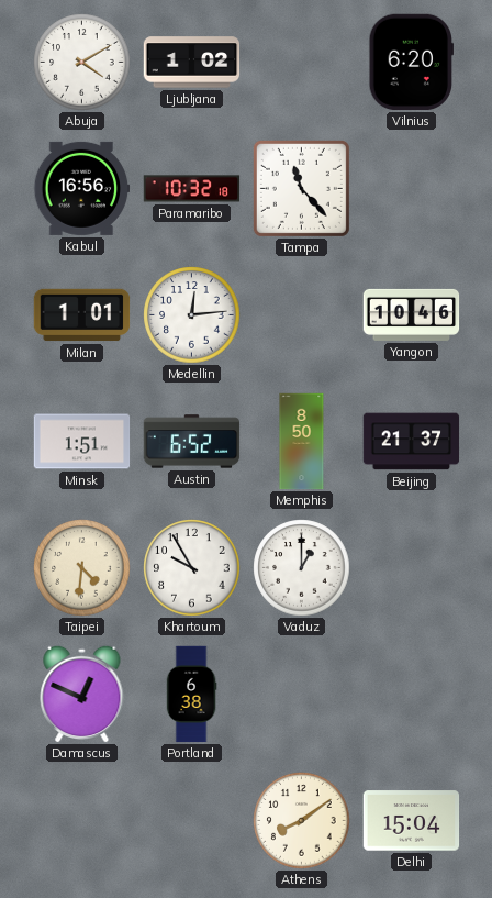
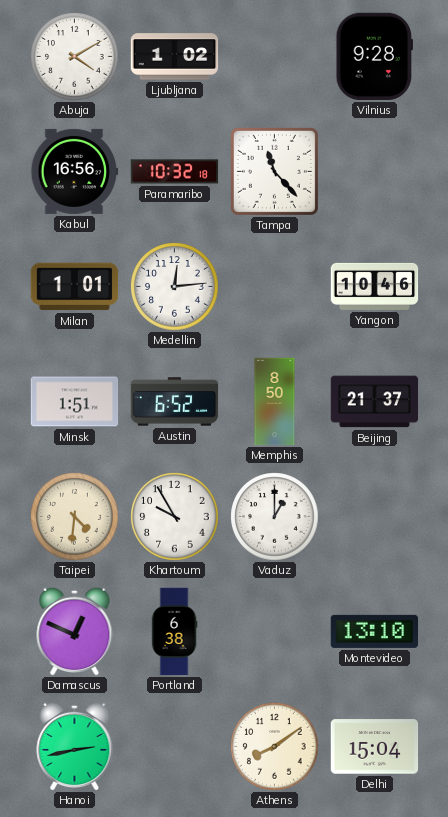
Vilnius: 6:20 -> 9:28 (374, 57)
Montevideo: none -> 13:10 (375, 631)
Hanoi: none -> 2:43 (75, 746)
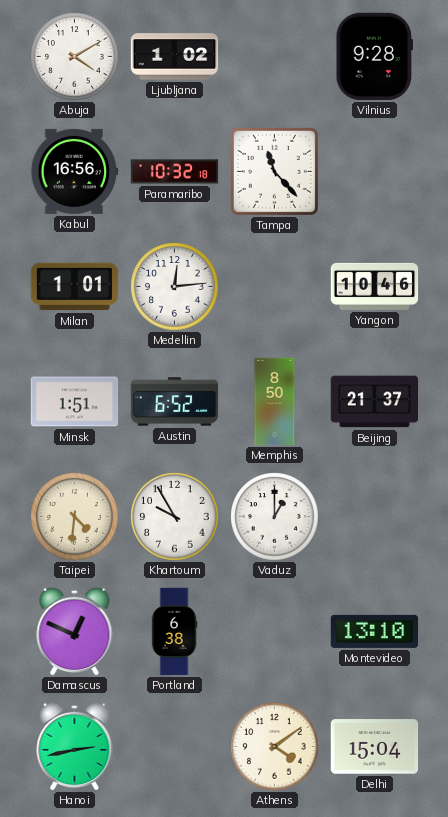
Athens: 8:09 -> 4:09 (275, 747)
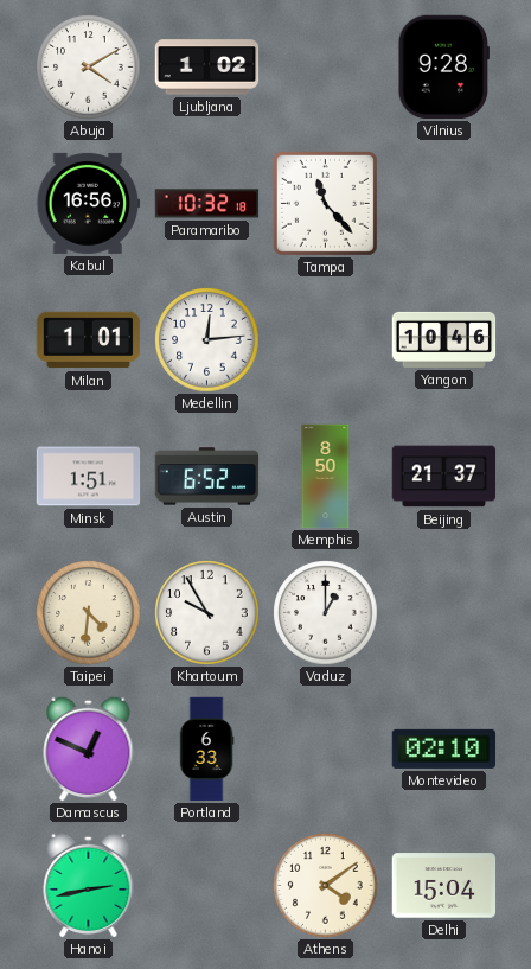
Portland: 6:38 -> 6:33 (206, 750)
Montevideo: 13:10 -> 02:10 (444, 748)
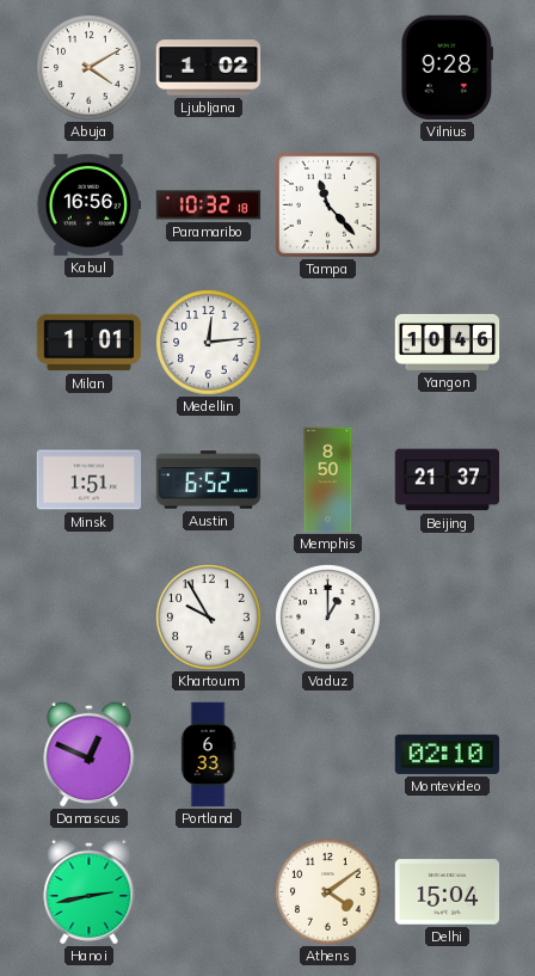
Taipei: 4:31 -> none (89, 613)
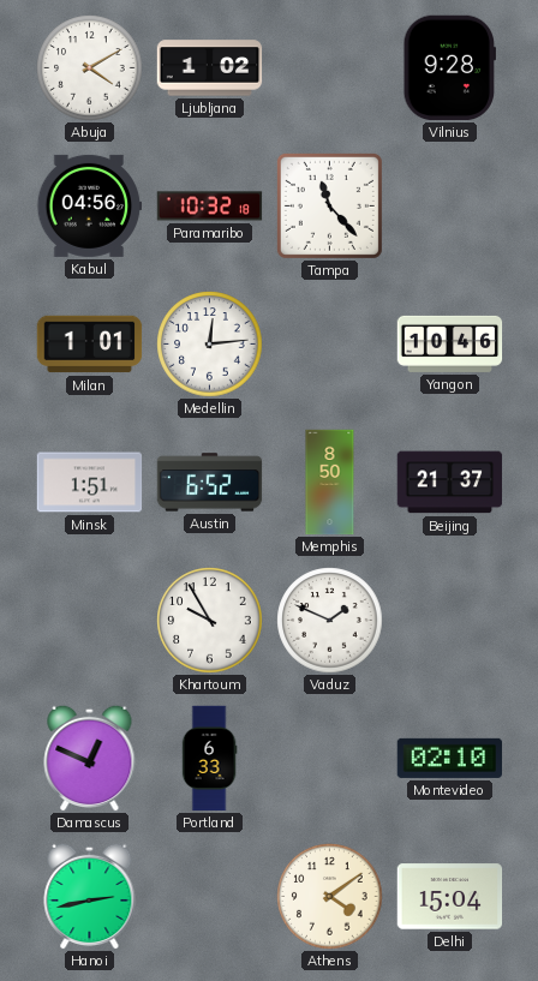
Kabul: 16:56 -> 04:56 (90, 205)
Vaduz: 1:00 -> 1:49 (330, 621)
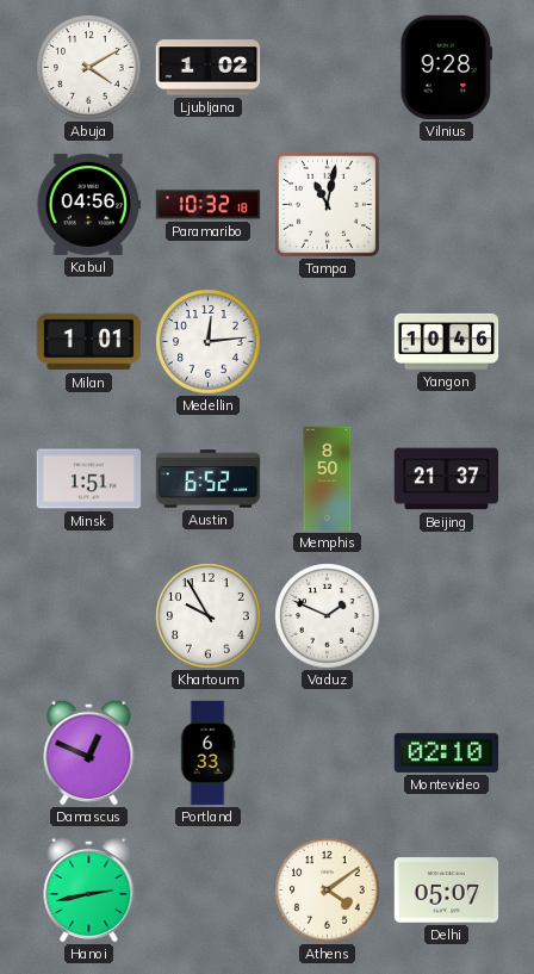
Tampa: 11:23 -> 11:02 (327, 204)
Delhi: 15:04 -> 05:07 (447, 891)
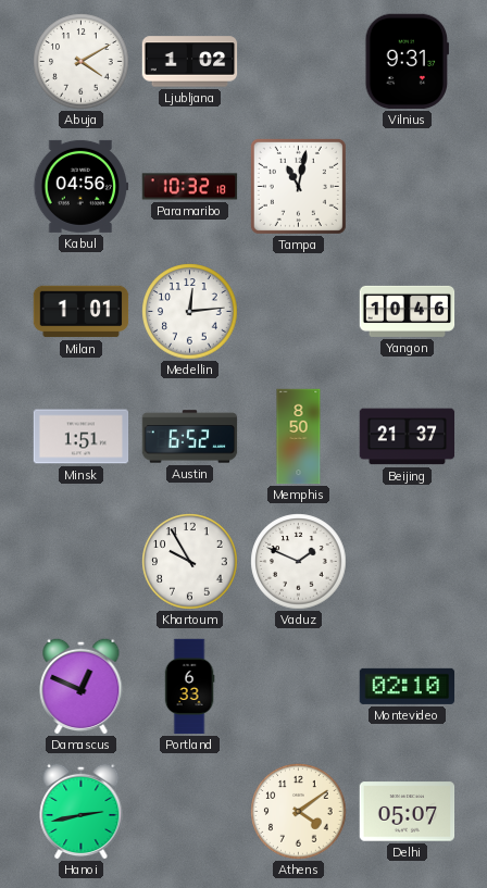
Vilnius: 9:28 -> 9:31 (407, 62)
